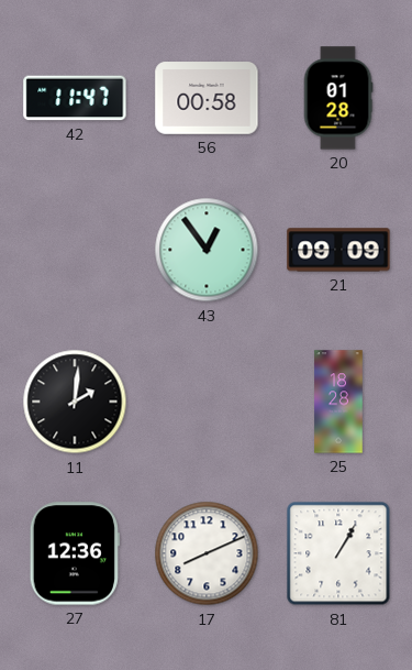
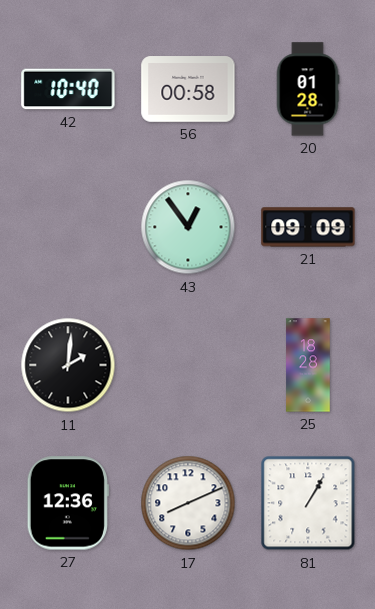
42: 11:47 -> 10:40 (68, 89)
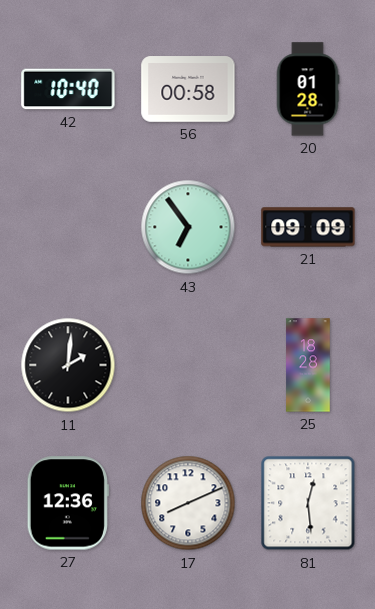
43: 12:54 -> 6:54 (188, 227)
81: 1:05 -> 12:29 (308, 503)
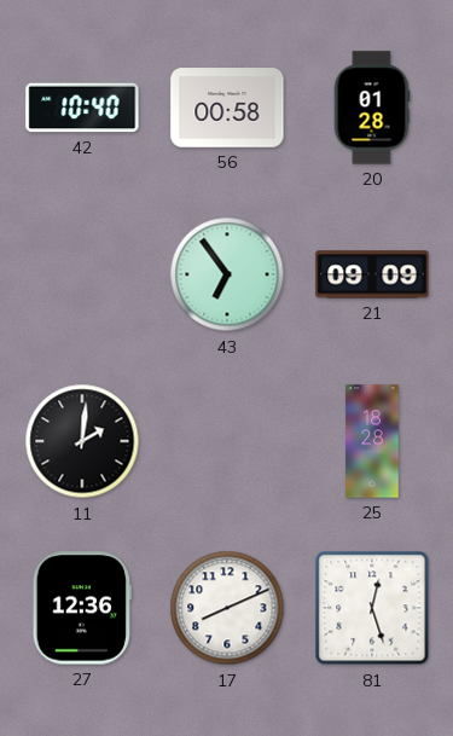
81: 12:29 -> 12:27 (372, 608)
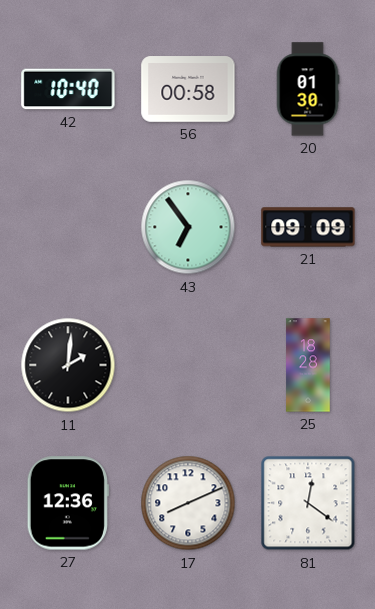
20: 01:28 -> 01:30 (308, 89)
81: 12:27 -> 12:21 (308, 503)
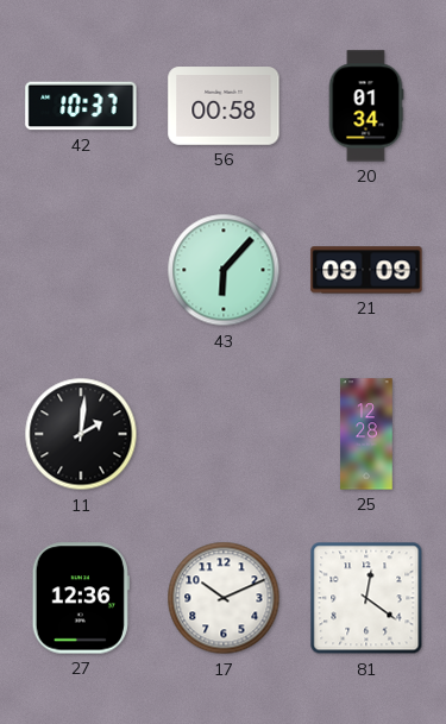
42: 10:40 -> 10:37 (81, 106)
20: 01:30 -> 01:34 (366, 106)
43: 6:54 -> 6:07 (224, 270)
25: 18:28 -> 12:28 (366, 434)
17: 8:11 -> 10:11 (224, 598)
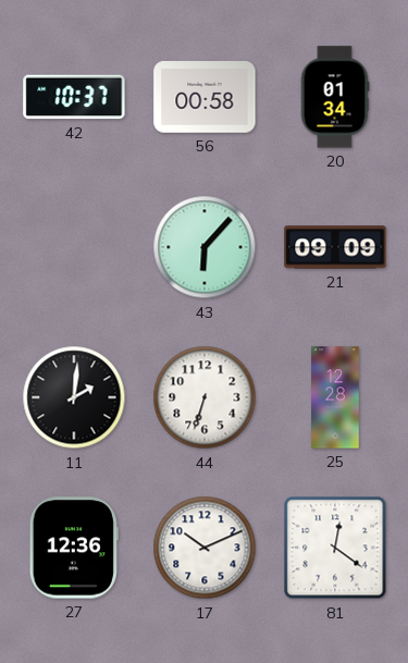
44: none -> 6:33 (205, 397)
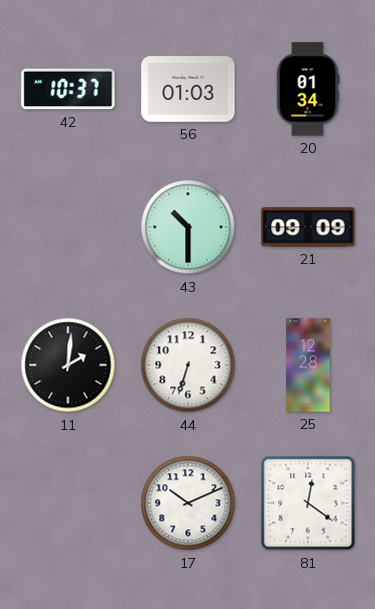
56: 00:58 -> 01:03 (188, 89)
43: 6:07 -> 10:30 (188, 227)
27: 12:36 -> none (74, 548)
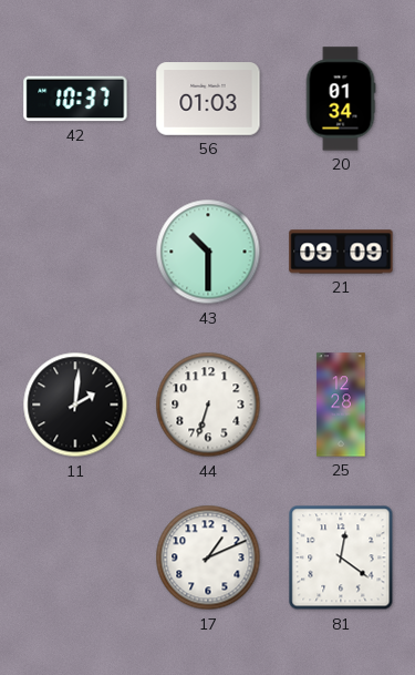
17: 10:11 -> 1:11 (208, 558)
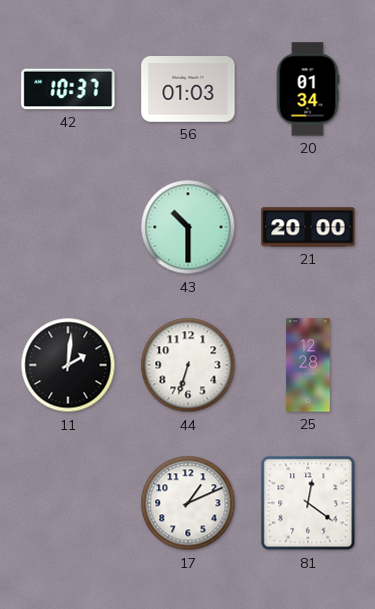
21: 09:09 -> 20:00 (308, 227)
